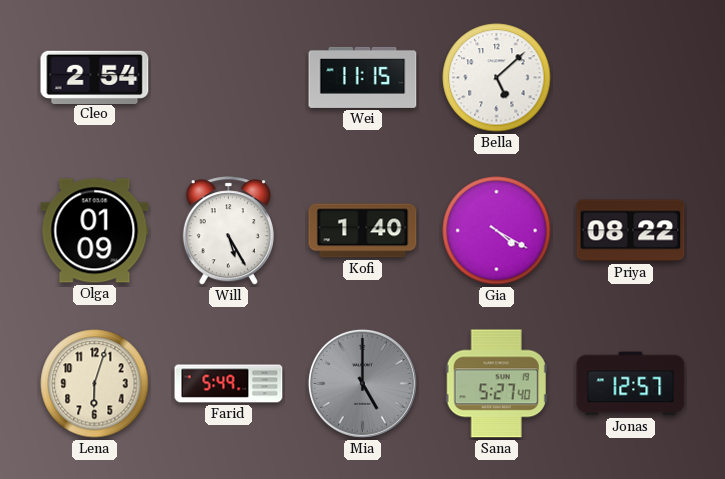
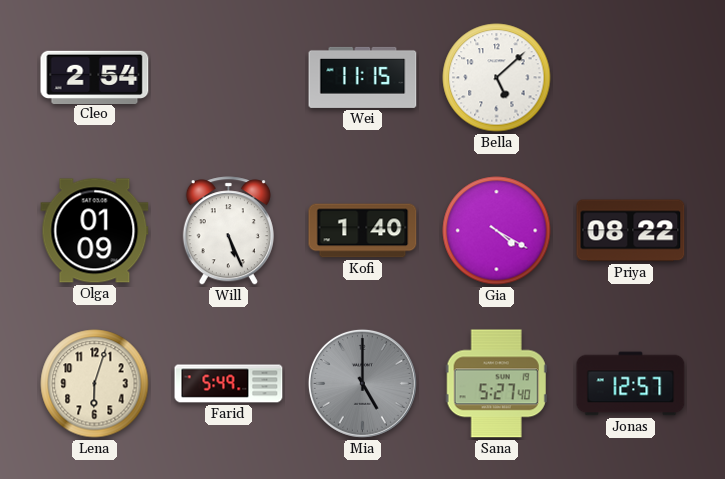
Will: 5:25 -> 5:26 (228, 231)
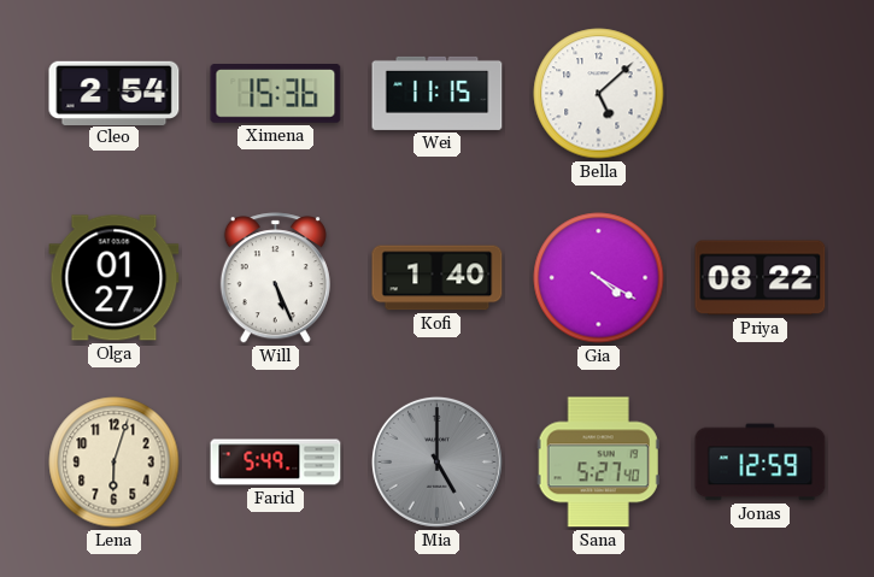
Ximena: none -> 15:36 (276, 94)
Olga: 01:09 -> 01:27 (115, 278)
Jonas: 12:57 -> 12:59 (761, 463)
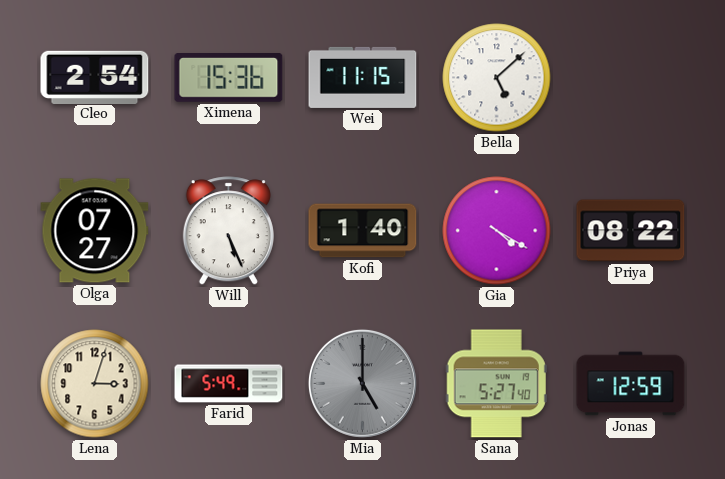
Olga: 01:27 -> 07:27 (95, 231)
Lena: 6:03 -> 3:03 (95, 384)
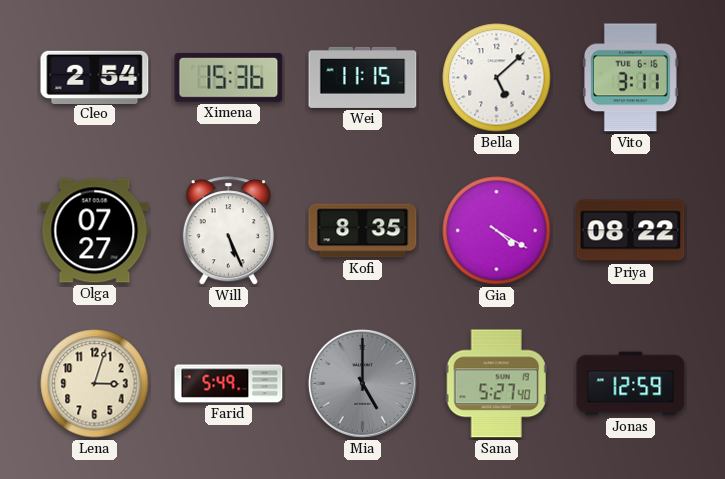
Vito: none -> 3:11 (630, 78)
Kofi: 1:40 -> 8:35 (363, 231)
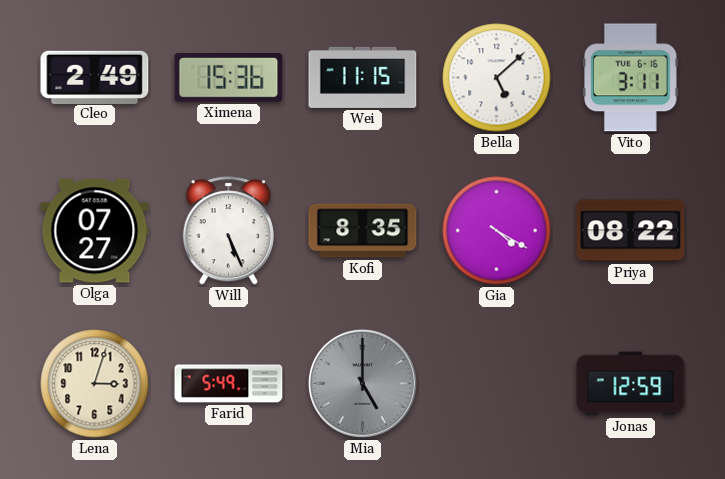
Cleo: 2:54 -> 2:49 (95, 77)
Sana: 5:27 -> none (496, 384)
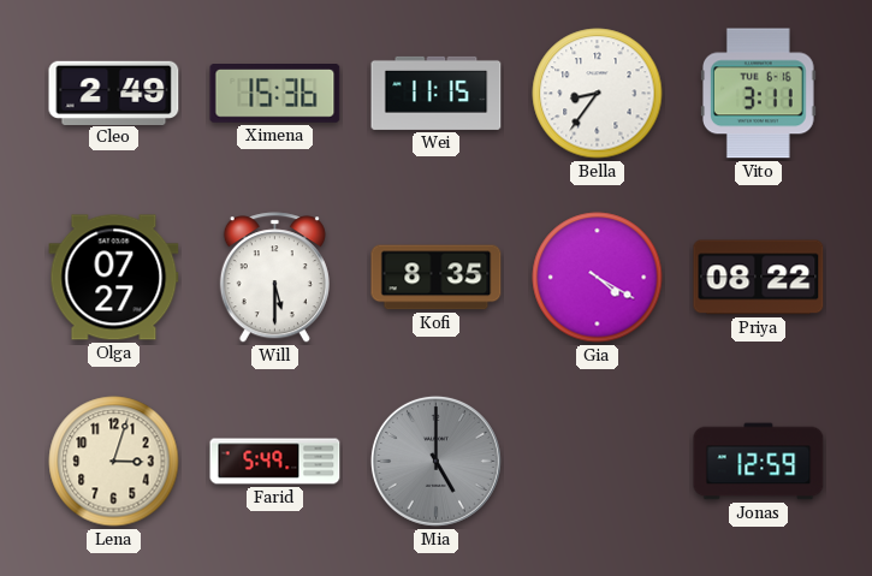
Bella: 5:08 -> 8:36 (598, 94)
Will: 5:26 -> 5:30 (274, 278)
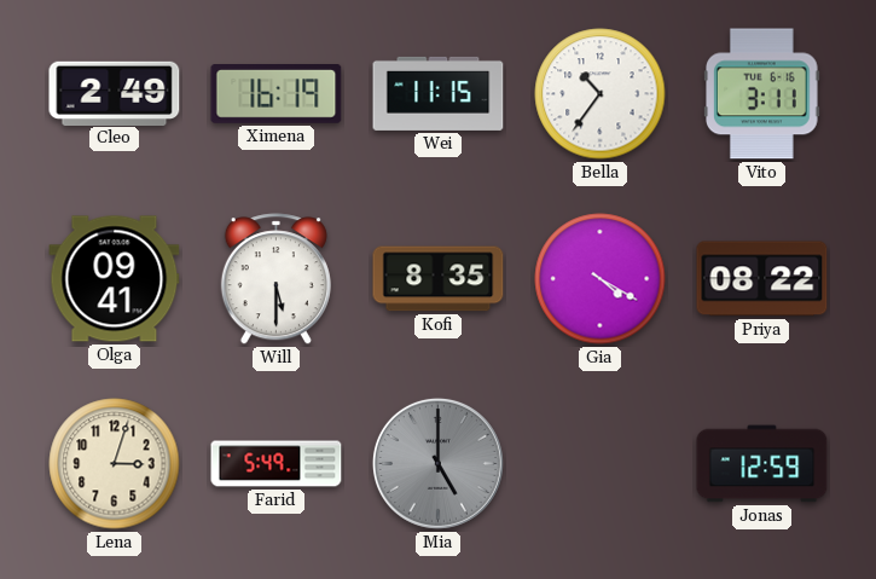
Ximena: 15:36 -> 16:19 (277, 94)
Bella: 8:36 -> 10:36 (601, 94)
Olga: 07:27 -> 09:41 (115, 279)
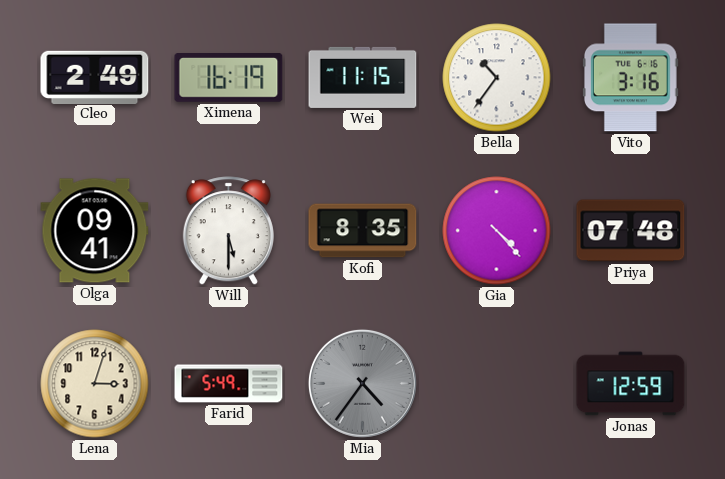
Vito: 3:11 -> 3:16 (630, 78)
Gia: 4:20 -> 4:23 (497, 231)
Priya: 08:22 -> 07:48 (631, 231)
Mia: 5:00 -> 4:36 (362, 383)
